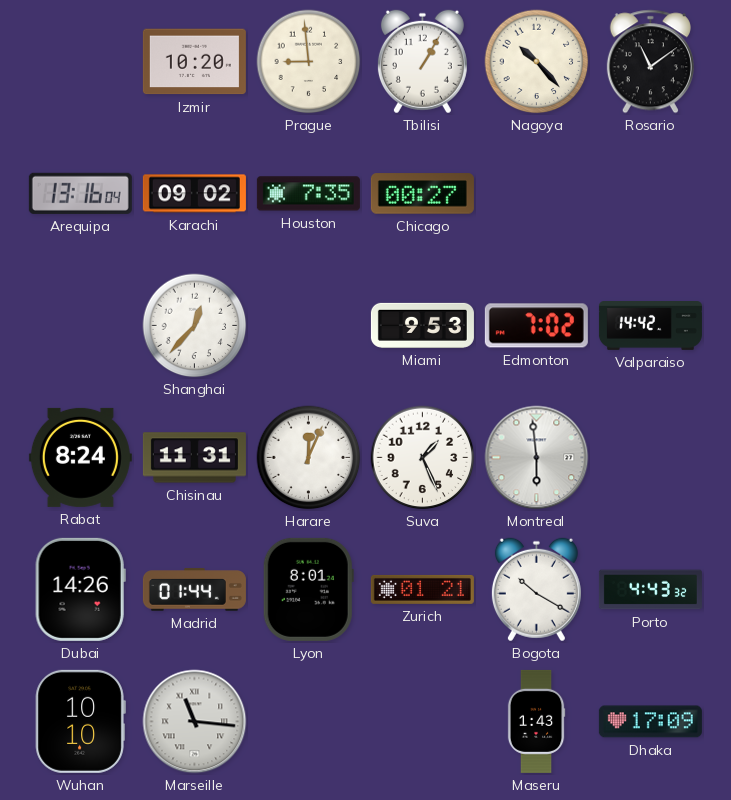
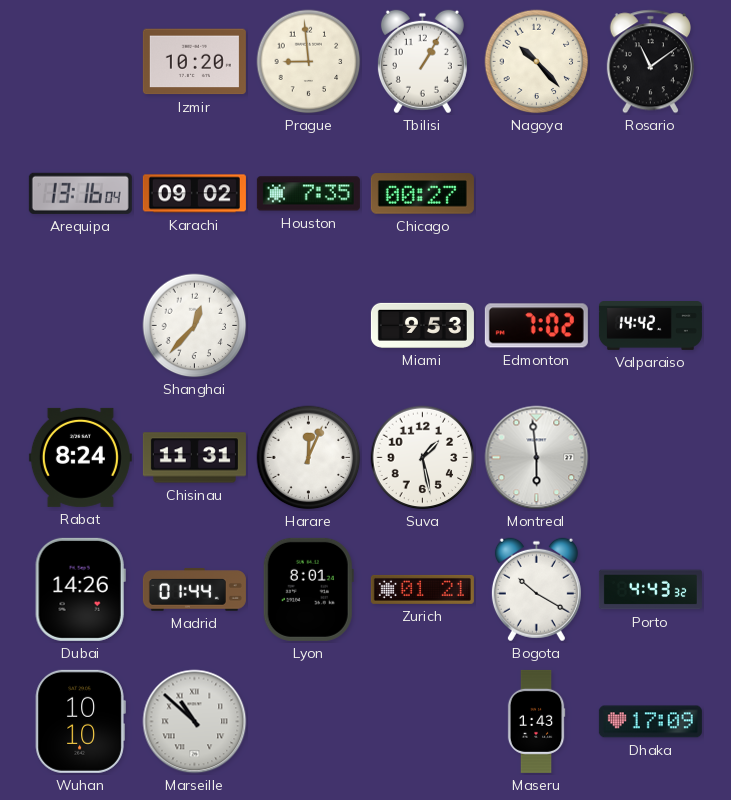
Suva: 1:26 -> 1:28 (423, 458)
Marseille: 11:16 -> 10:52 (195, 722)
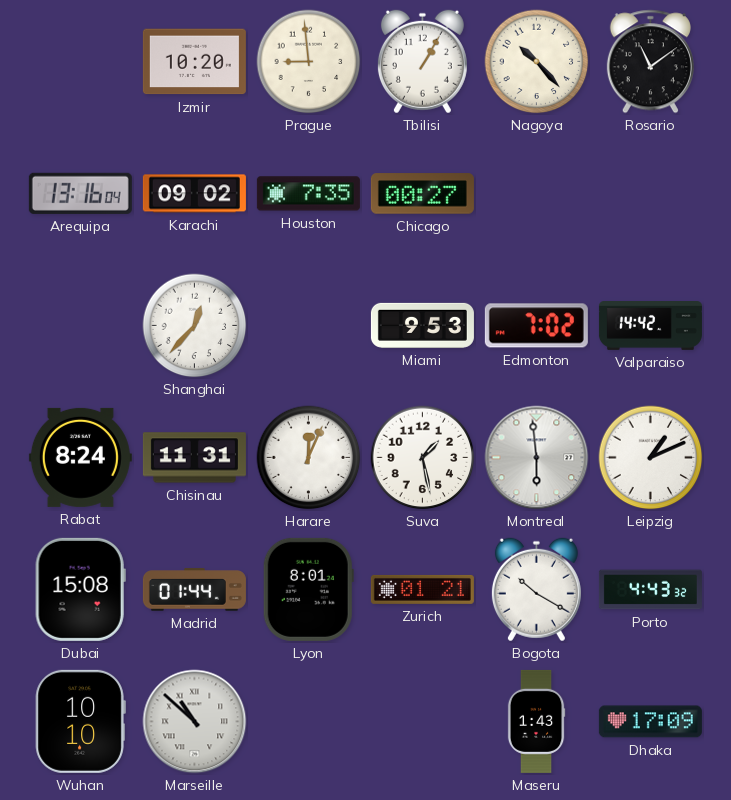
Leipzig: none -> 1:11 (651, 458)
Dubai: 14:26 -> 15:08 (80, 589)
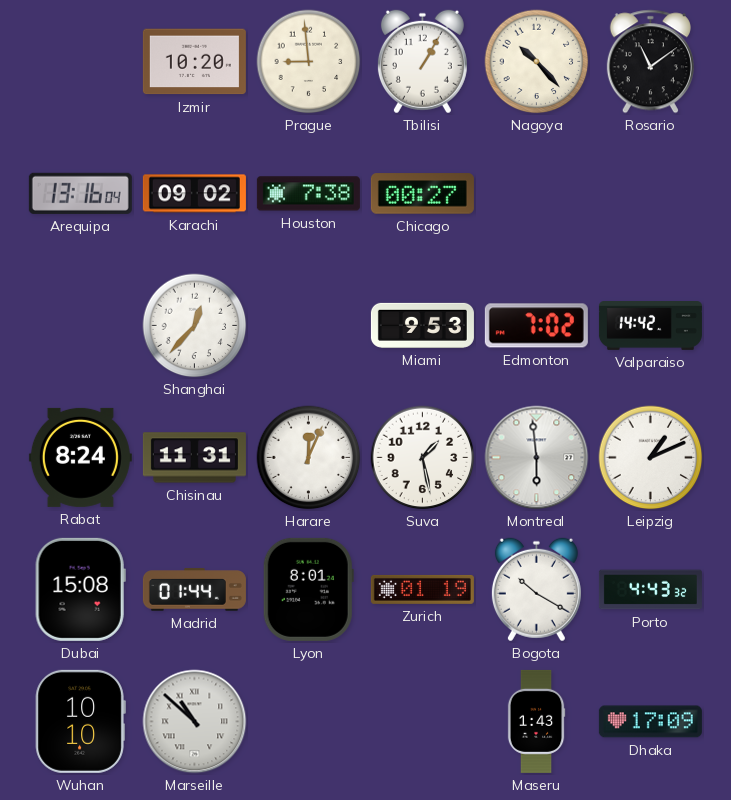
Houston: 7:35 -> 7:38 (308, 194)
Zurich: 01:21 -> 01:19 (422, 589)
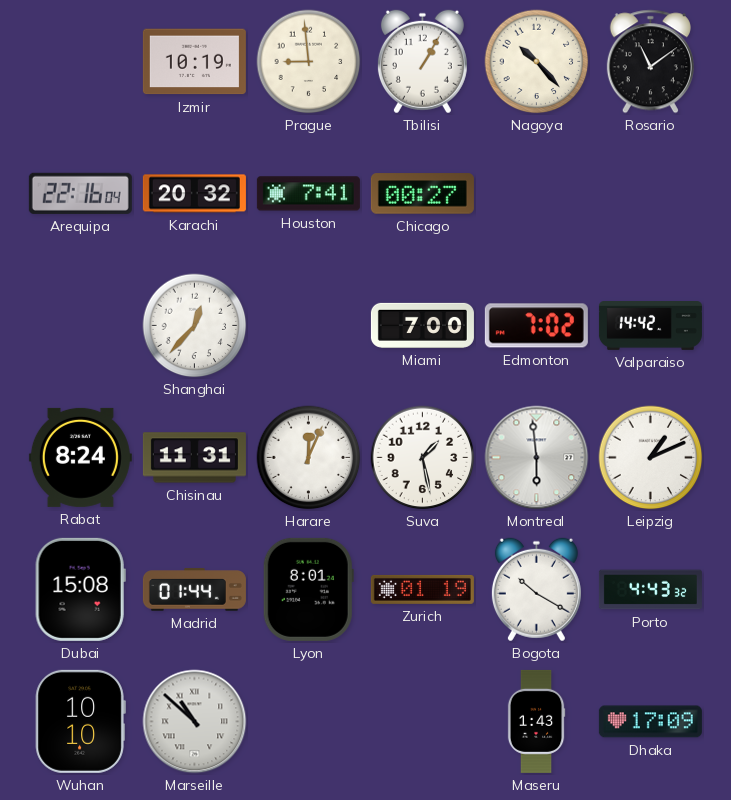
Izmir: 10:20 -> 10:19 (194, 62)
Arequipa: 13:16 -> 22:16 (80, 193)
Karachi: 09:02 -> 20:32 (194, 194)
Houston: 7:38 -> 7:41 (308, 194)
Miami: 9:53 -> 7:00 (422, 325)
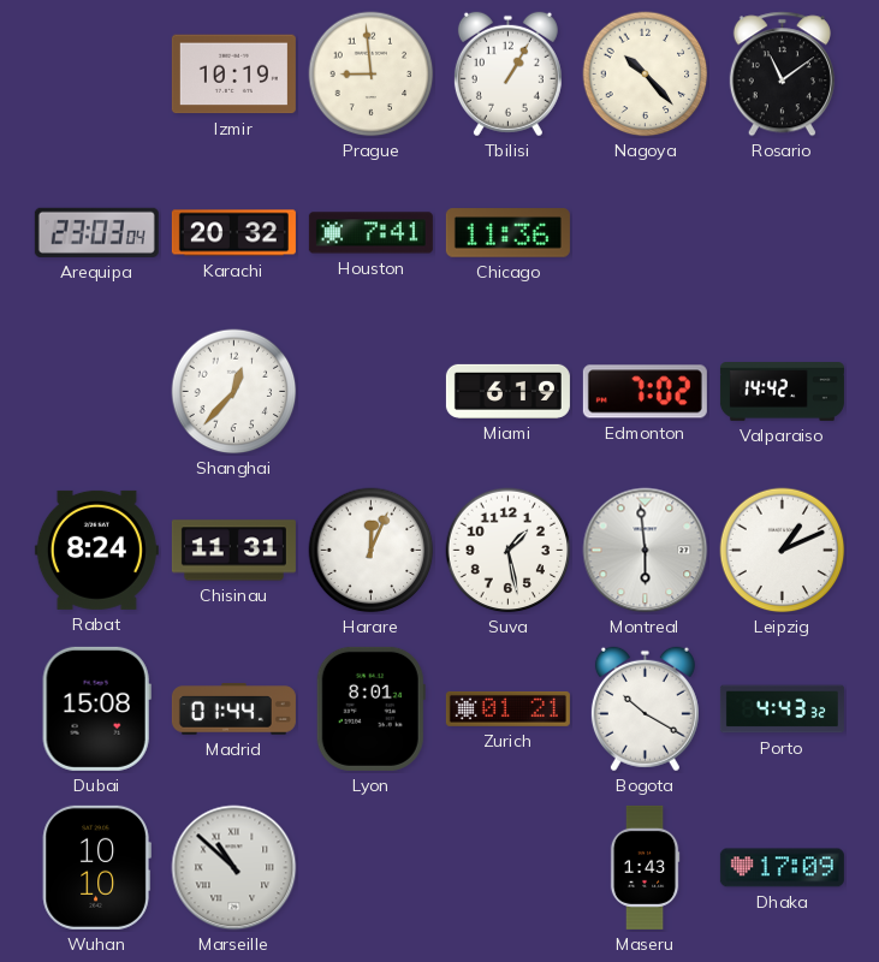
Arequipa: 22:16 -> 23:03 (96, 232)
Chicago: 00:27 -> 11:36 (507, 233)
Miami: 7:00 -> 6:19 (507, 391)
Zurich: 01:19 -> 01:21 (507, 708)
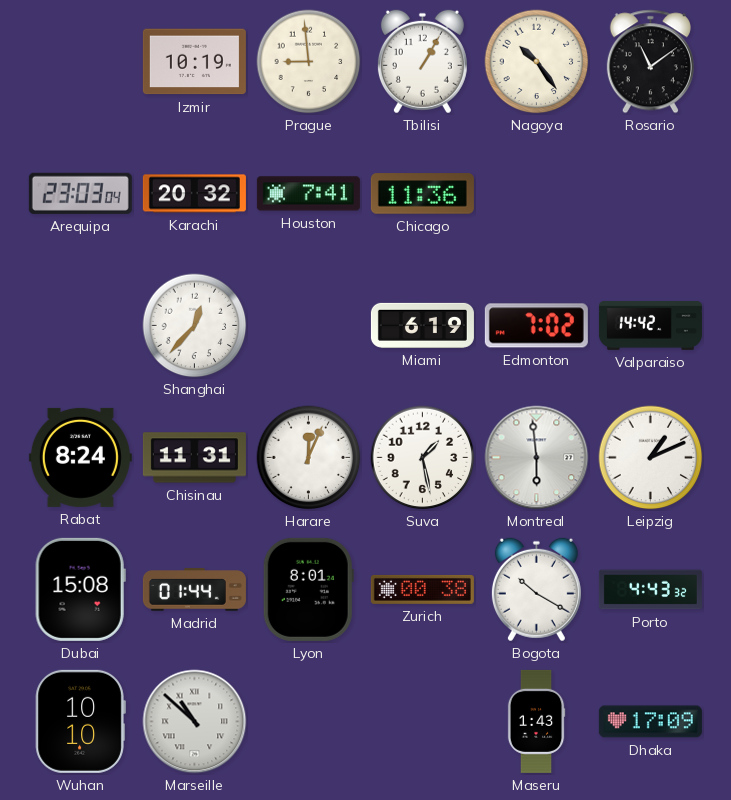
Nagoya: 10:23 -> 10:24 (537, 62)
Zurich: 01:21 -> 00:38 (422, 589)
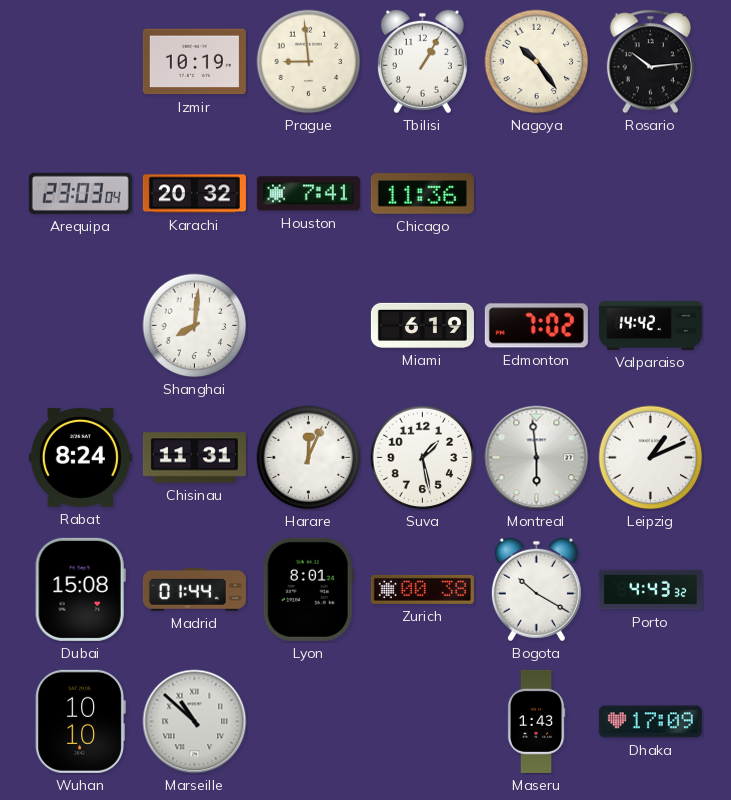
Rosario: 11:09 -> 10:14 (650, 62)
Shanghai: 12:37 -> 8:01 (195, 326)
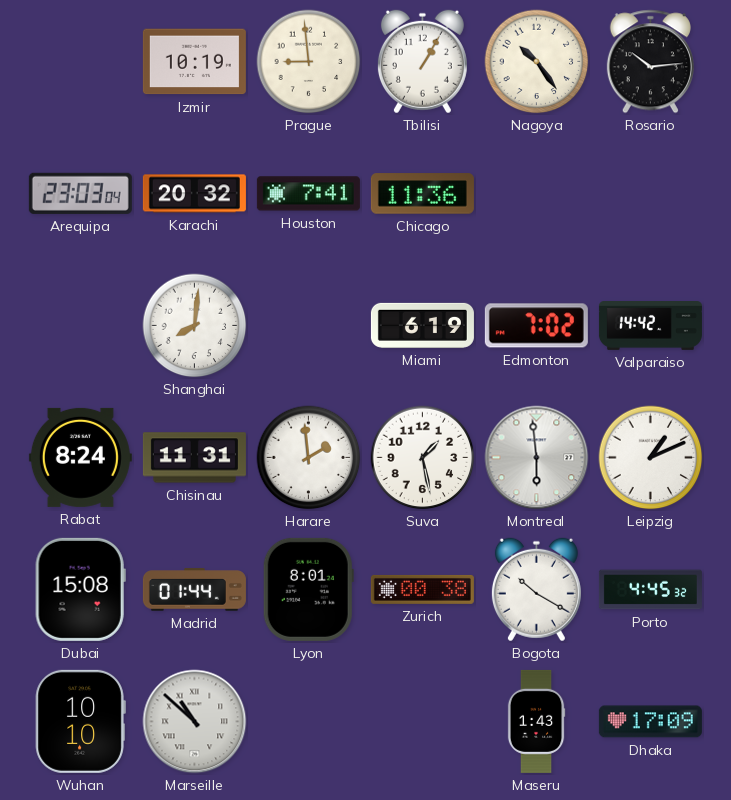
Harare: 12:04 -> 1:59 (309, 458)
Porto: 4:43 -> 4:45 (650, 590)
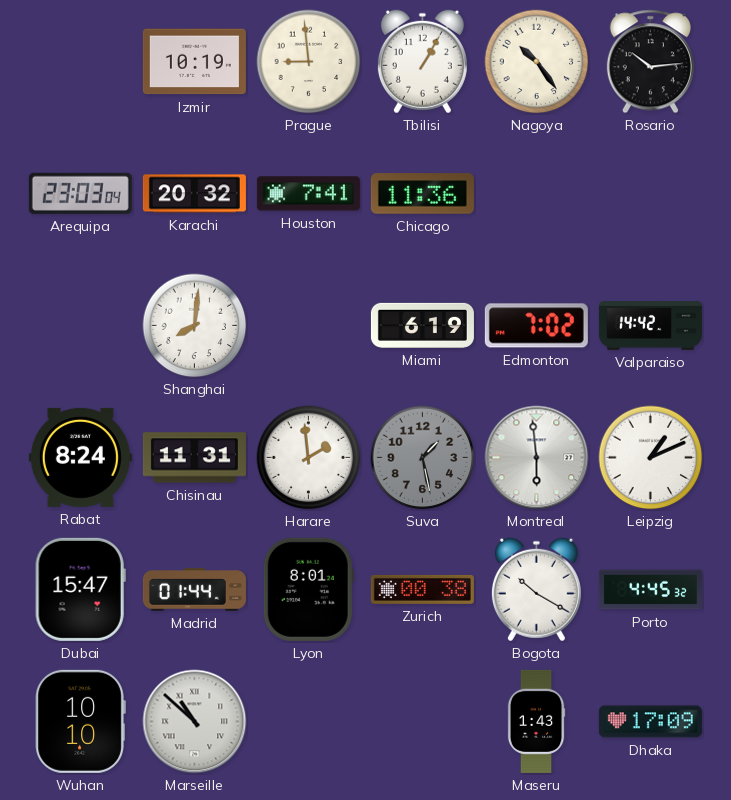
Suva dial: white -> grey (423, 458)
Dubai: 15:08 -> 15:47 (80, 589)
